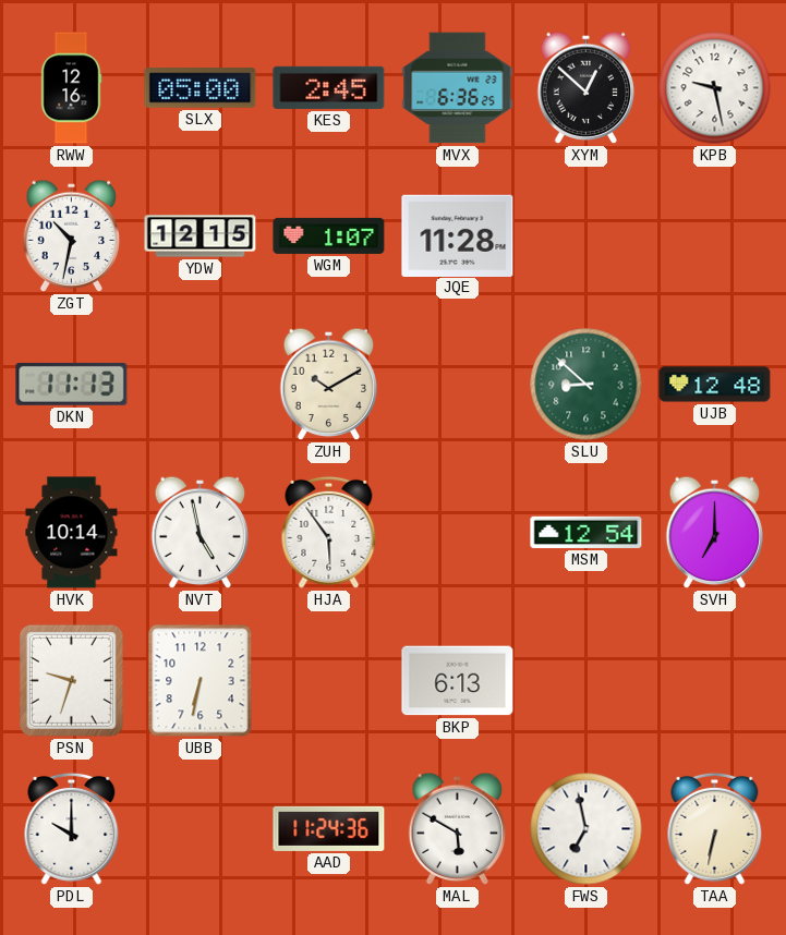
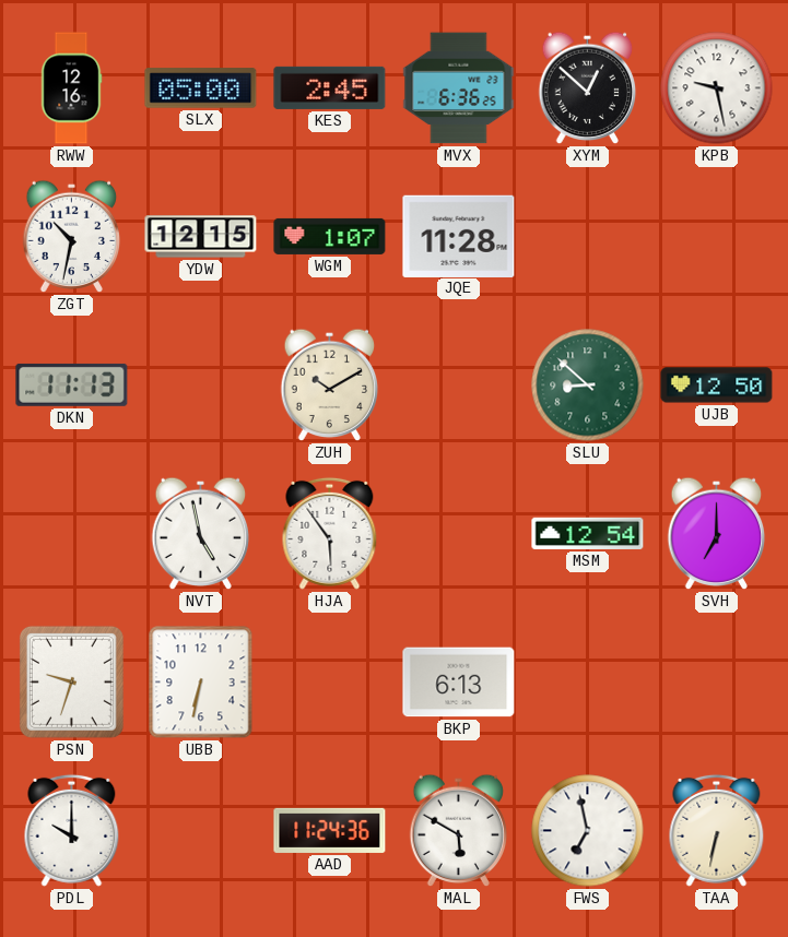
UJB: 12:48 -> 12:50 (717, 386)
HVK: 10:14 -> none (72, 533)
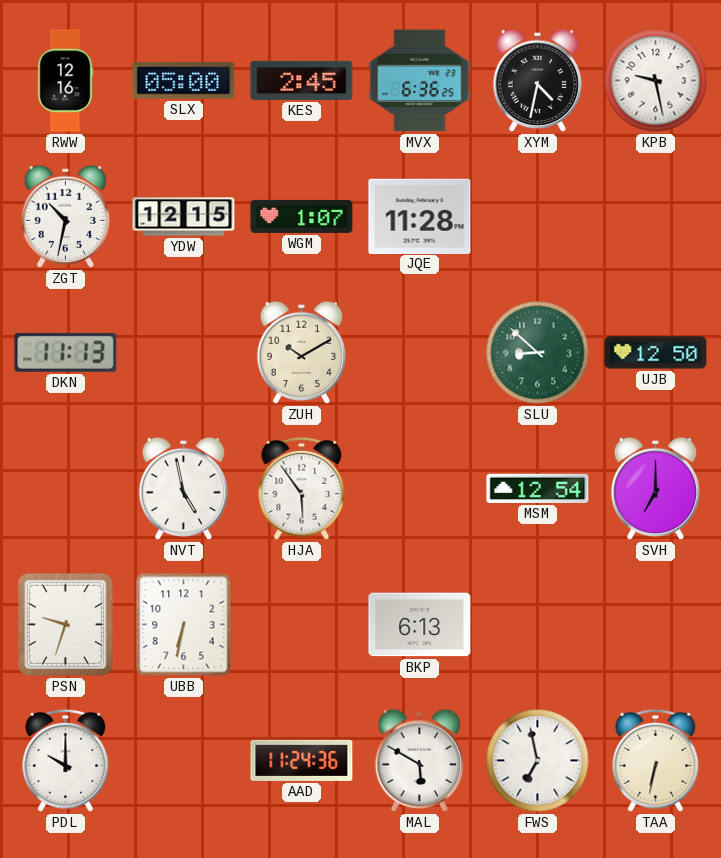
XYM: 12:52 -> 4:32 (538, 81)
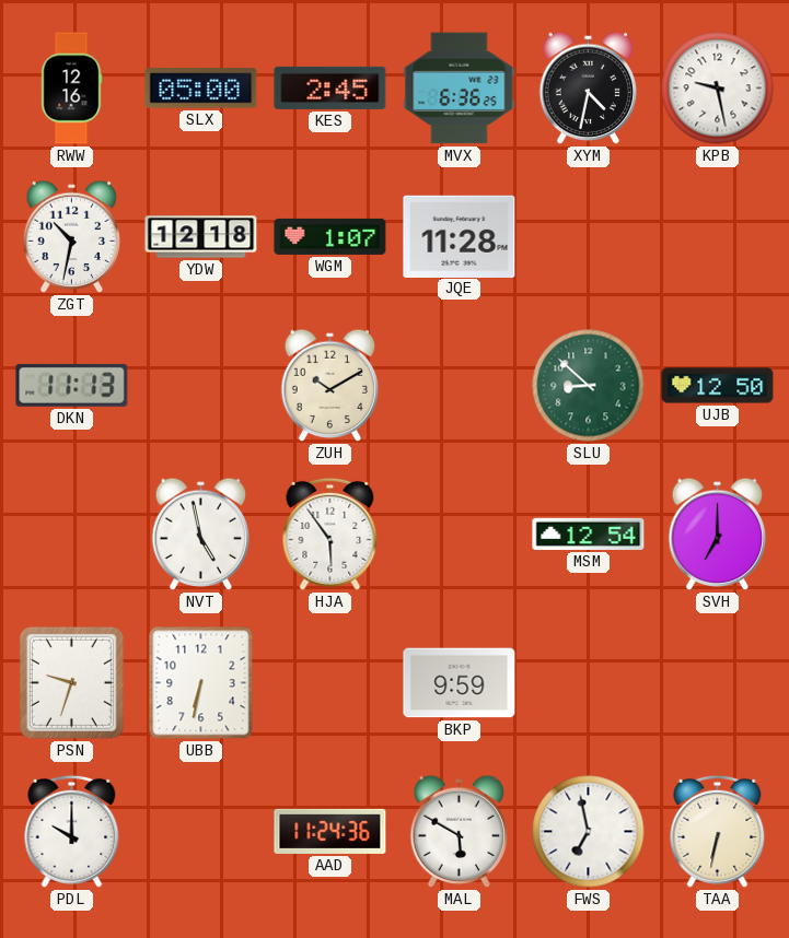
YDW: 12:15 -> 12:18 (201, 237)
BKP: 6:13 -> 9:59 (460, 683)
